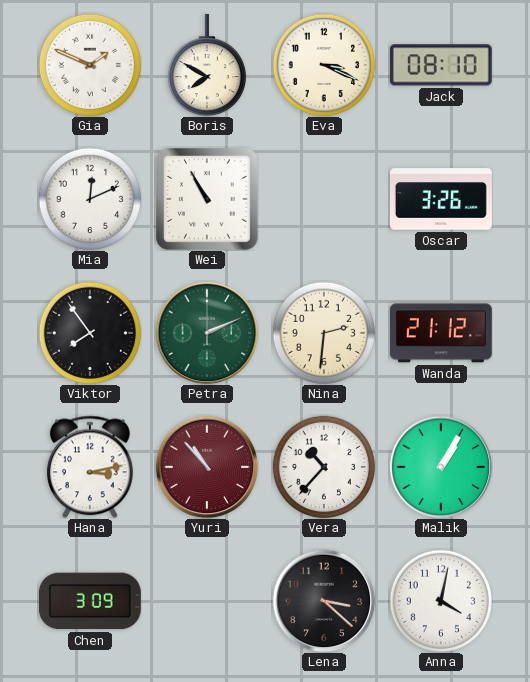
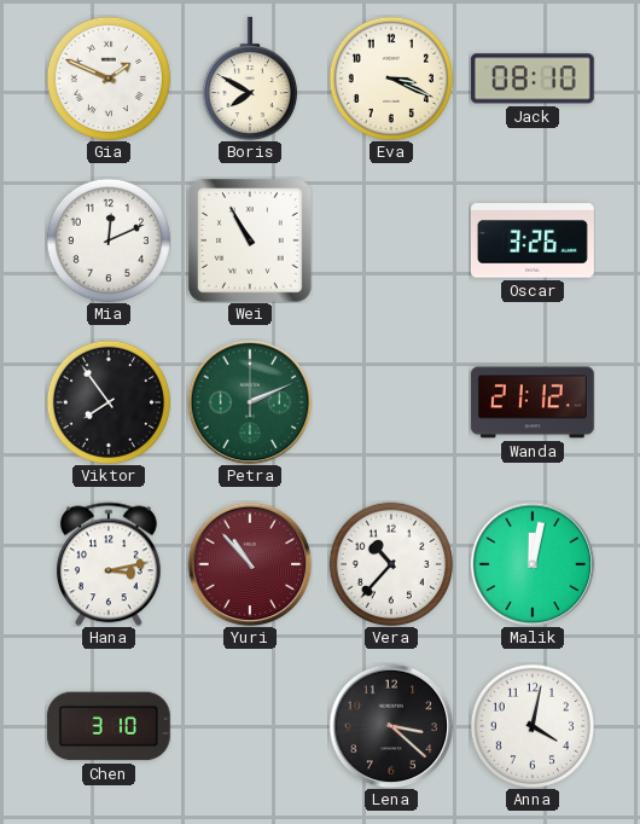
Nina: 2:31 -> none (324, 333)
Malik: 1:05 -> 12:02 (533, 564)
Chen: 3:09 -> 3:10 (109, 726)
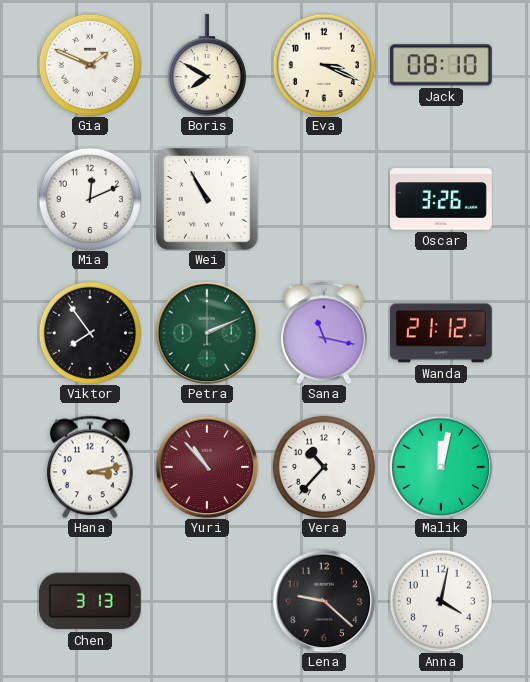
Sana: none -> 11:17 (324, 333)
Chen: 3:10 -> 3:13 (90, 601)
Lena: 3:22 -> 9:22 (324, 601)
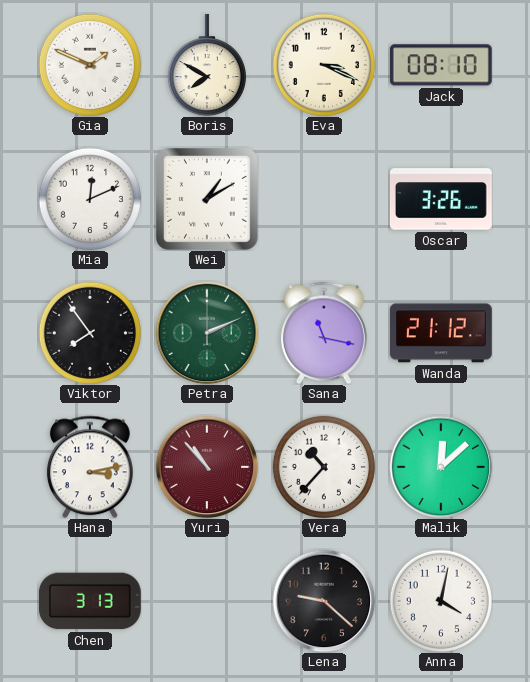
Wei: 10:55 -> 1:10 (207, 199)
Malik: 12:02 -> 12:08 (441, 467)
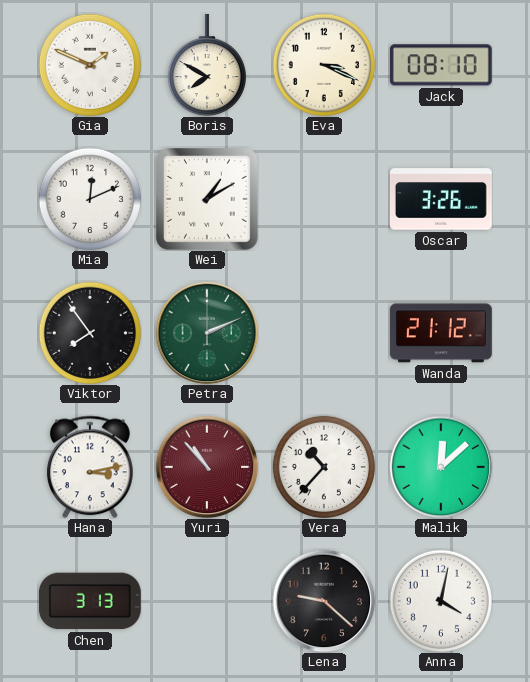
Sana: 11:17 -> none (324, 333)
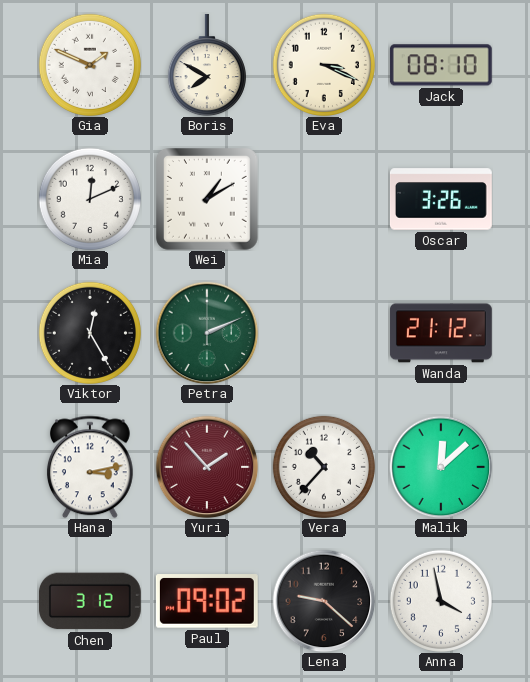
Viktor: 7:54 -> 12:25 (90, 333)
Yuri: 10:53 -> 1:53 (207, 467)
Chen: 3:13 -> 3:12 (90, 601)
Paul: none -> 09:02 (207, 601)
Anna: 4:02 -> 3:58 (441, 601)
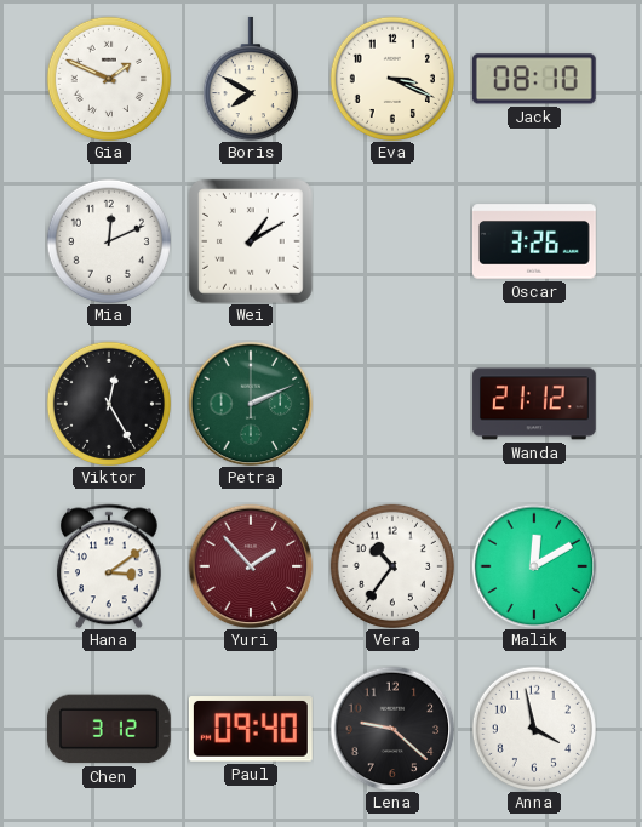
Hana: 3:13 -> 3:09 (109, 566)
Vera: 10:37 -> 10:36 (392, 566)
Malik: 12:08 -> 12:10 (534, 566)
Paul: 09:02 -> 09:40 (251, 729)
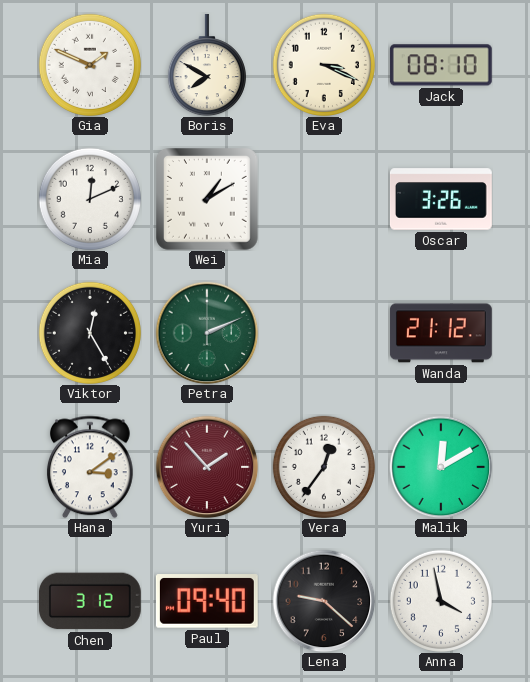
Vera: 10:36 -> 12:36 (324, 467)
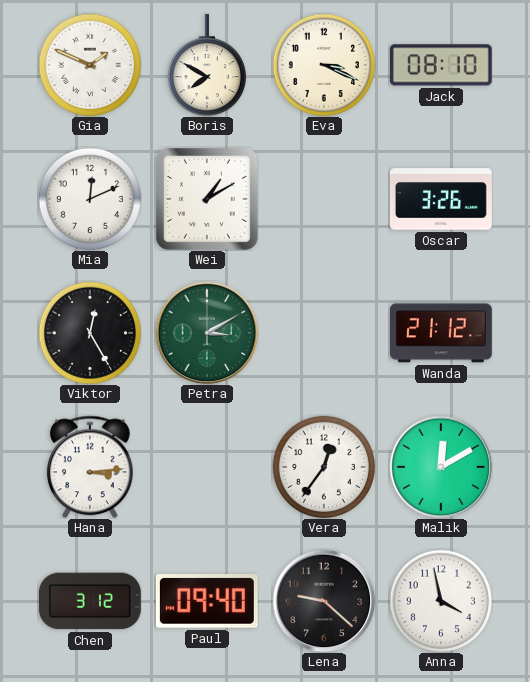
Petra: 2:11 -> 3:10 (207, 333)
Hana: 3:09 -> 3:14 (90, 467)
Yuri: 1:53 -> none (207, 467)
